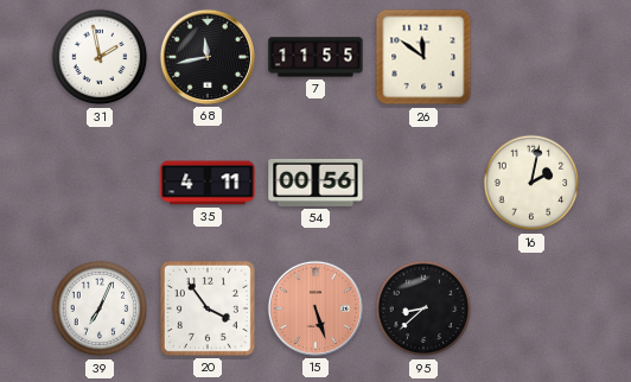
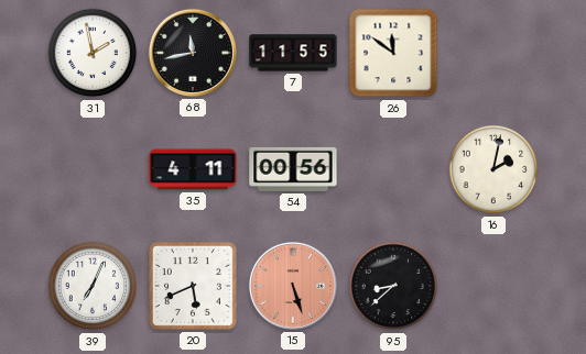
20: 3:54 -> 5:41 (193, 286)
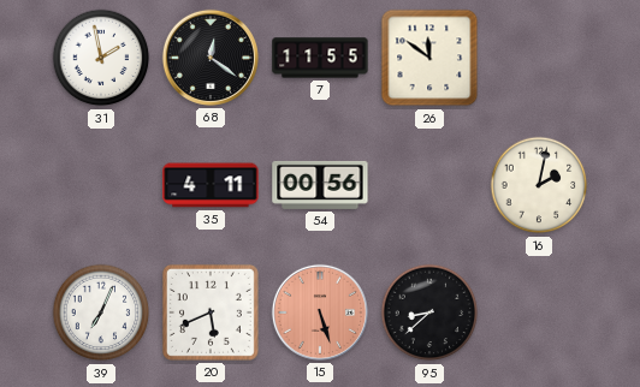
68: 11:43 -> 12:21 (211, 58)
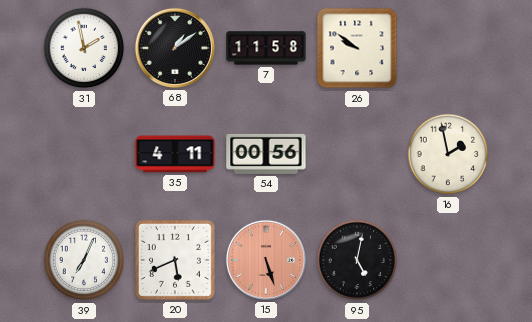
68: 12:21 -> 1:09 (175, 48)
7: 11:55 -> 11:58 (266, 48)
26: 11:51 -> 9:51 (357, 48)
16: 2:02 -> 1:58 (448, 154)
95: 8:38 -> 5:02 (357, 260)
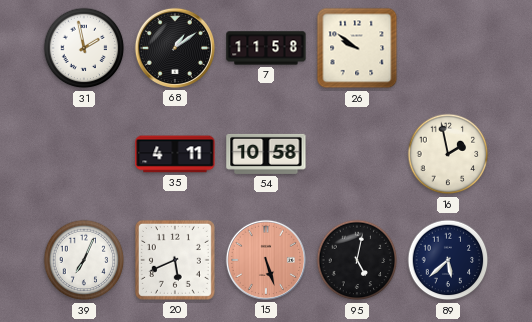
54: 00:56 -> 10:58 (266, 154)
89: none -> 5:38 (448, 260)
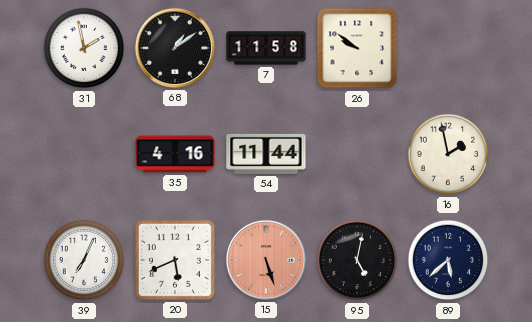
35: 4:11 -> 4:16 (175, 154)
54: 10:58 -> 11:44 (266, 154)
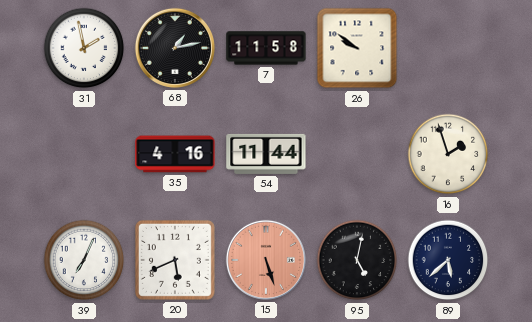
68: 1:09 -> 1:13 (175, 48)
16: 1:58 -> 1:57 (448, 154)
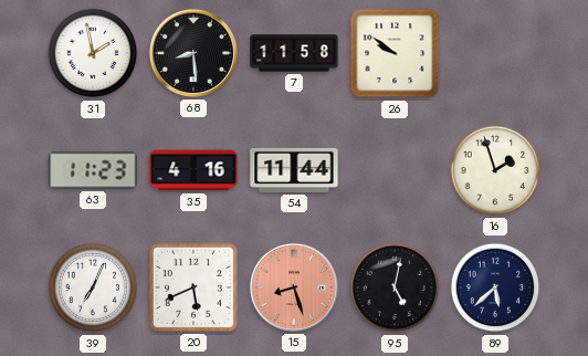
68: 1:13 -> 8:29 (193, 53)
63: none -> 11:23 (93, 170)
15: 5:27 -> 8:27 (294, 287)
